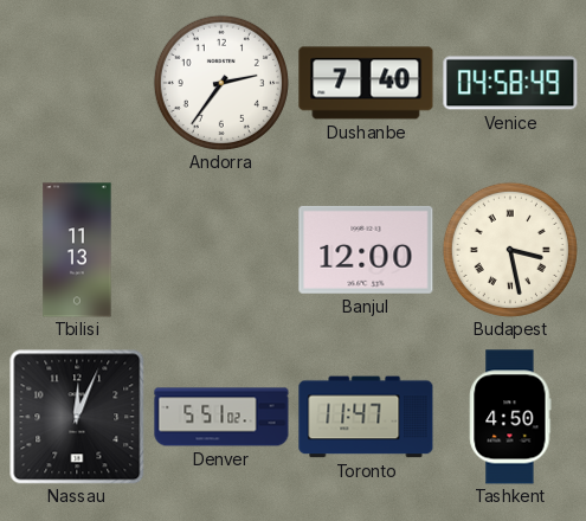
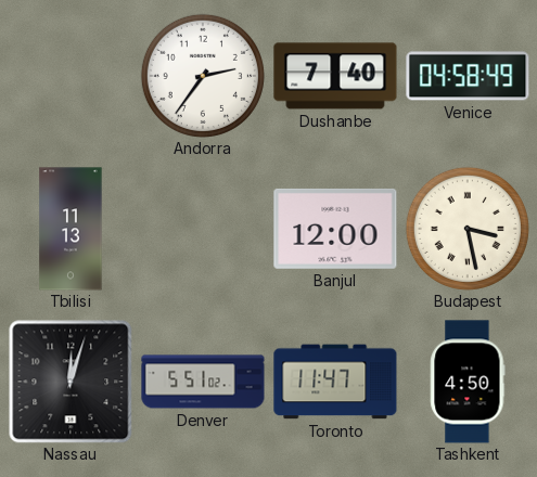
Nassau: 12:04 -> 12:03 (71, 382)
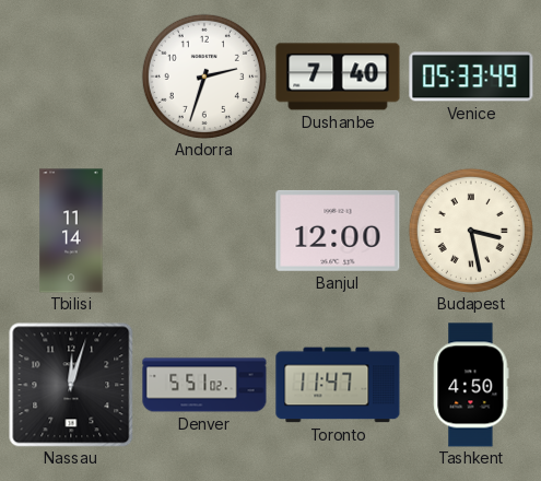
Andorra: 2:36 -> 2:33 (204, 77)
Venice: 04:58 -> 05:33 (471, 77)
Tbilisi: 11:13 -> 11:14 (71, 231)
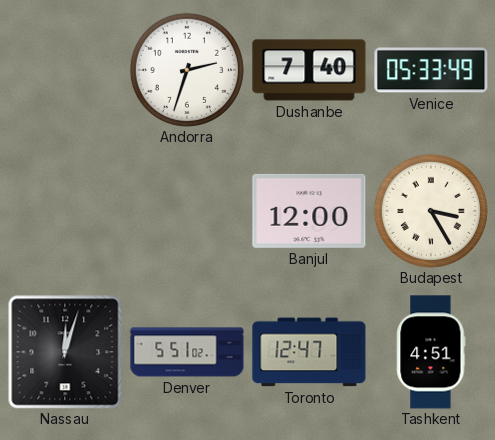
Tbilisi: 11:14 -> none (71, 231)
Budapest: 3:28 -> 3:25 (431, 211)
Toronto: 11:47 -> 12:47 (309, 352)
Tashkent: 4:50 -> 4:51 (431, 352)
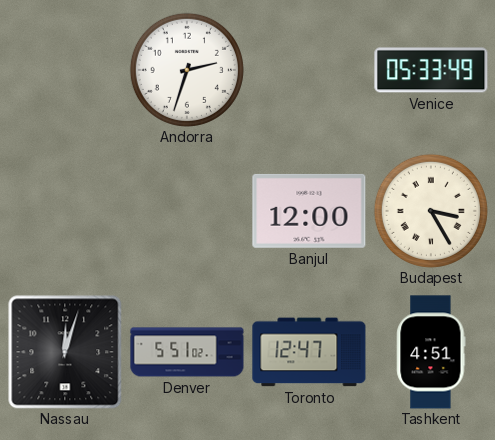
Dushanbe: 7:40 -> none (309, 70)
